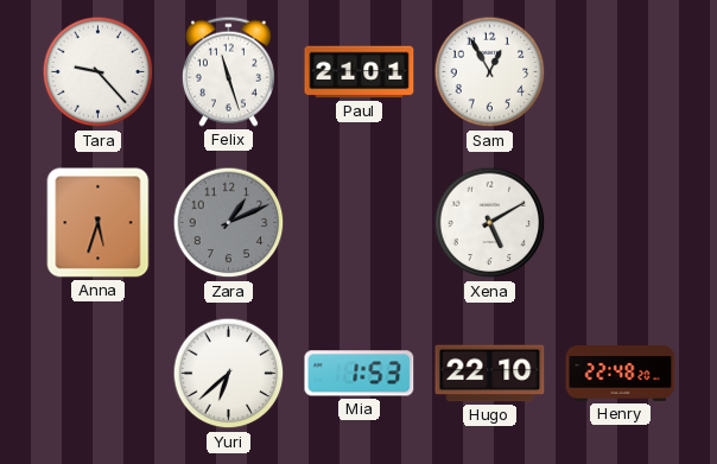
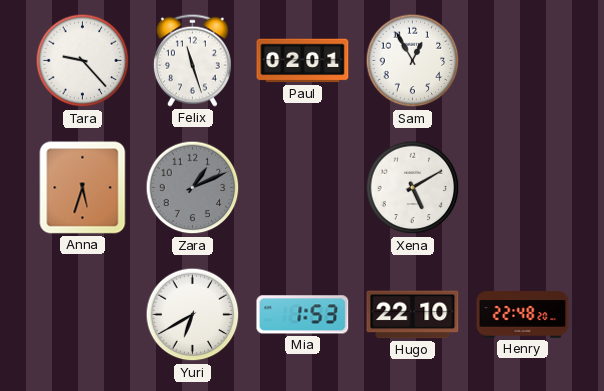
Paul: 21:01 -> 02:01 (303, 61)
Yuri: 6:38 -> 6:40 (193, 315)
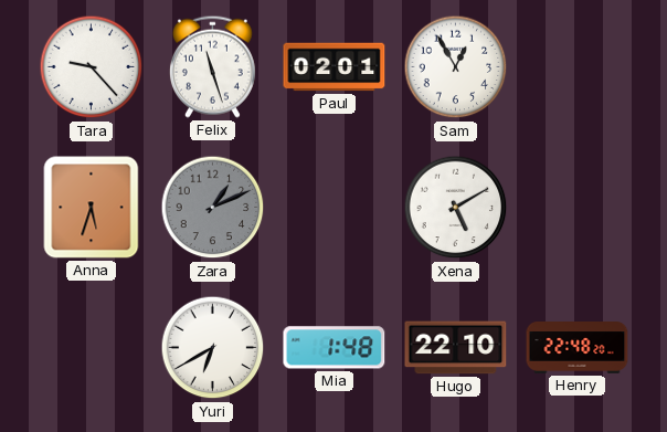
Mia: 1:53 -> 1:48 (335, 348)
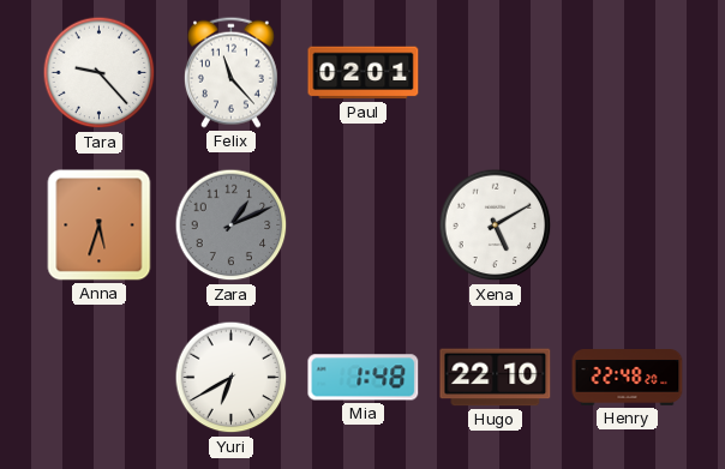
Felix: 11:27 -> 11:23 (230, 72)
Sam: 12:55 -> none (456, 67)
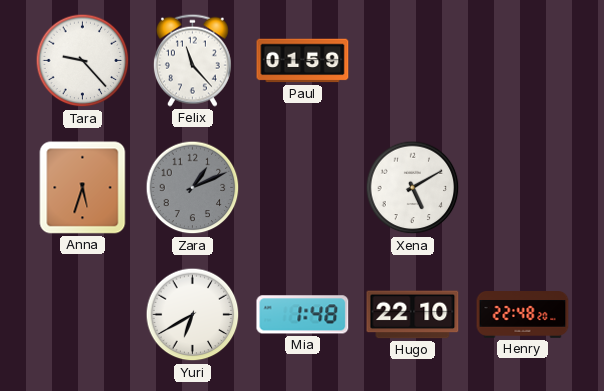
Paul: 02:01 -> 01:59 (303, 61)
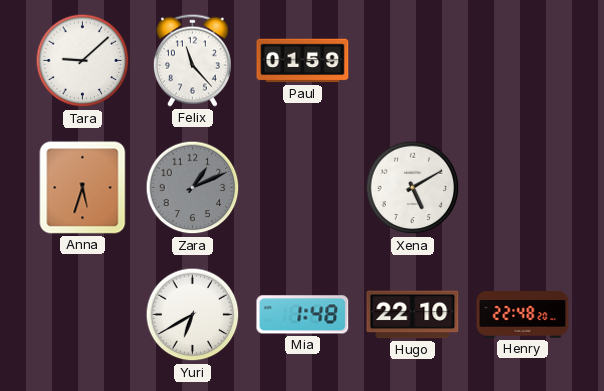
Tara: 9:23 -> 9:08 (83, 61)
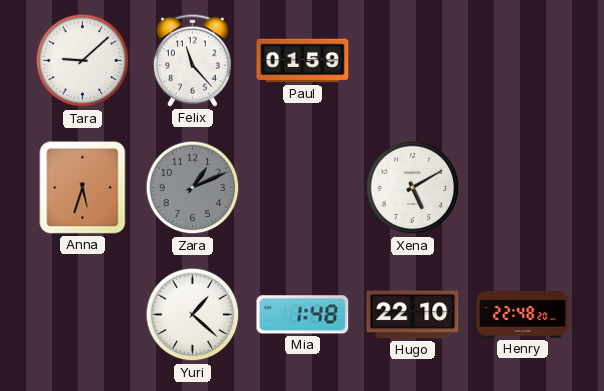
Yuri: 6:40 -> 1:22 (193, 315)
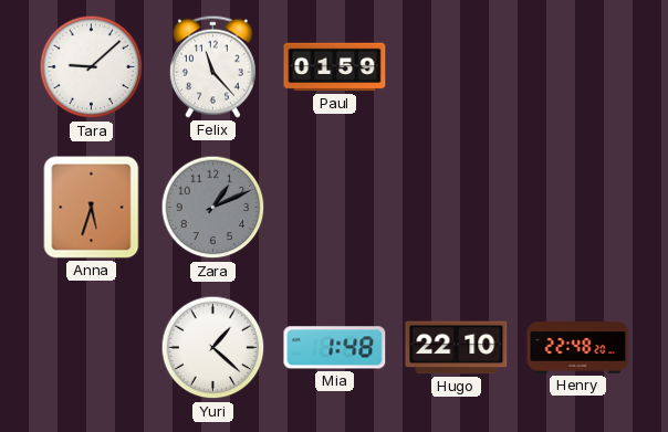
Xena: 5:10 -> none (413, 188)
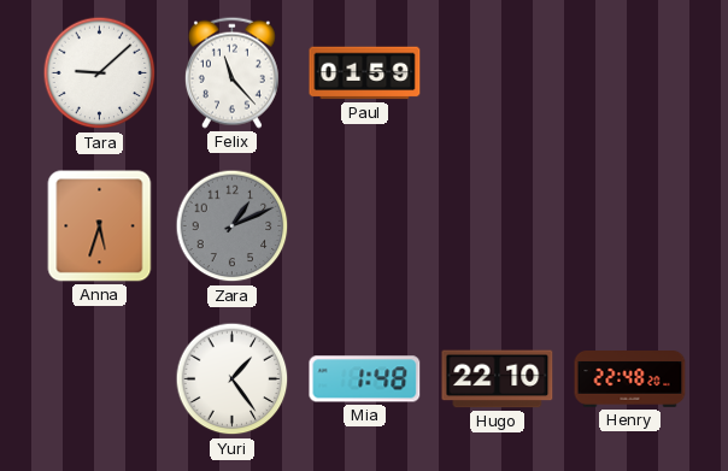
Yuri: 1:22 -> 1:24 (233, 379)
